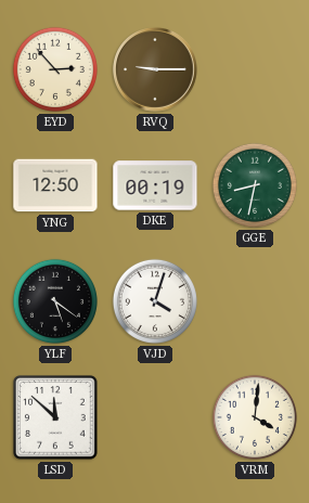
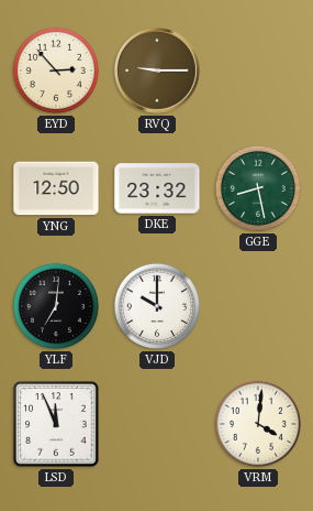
DKE: 00:19 -> 23:32 (157, 188)
GGE: 8:32 -> 8:28 (258, 188)
YLF: 5:21 -> 7:01 (56, 306)
VJD: 4:03 -> 10:00 (157, 306)
LSD: 11:52 -> 11:56 (56, 424)
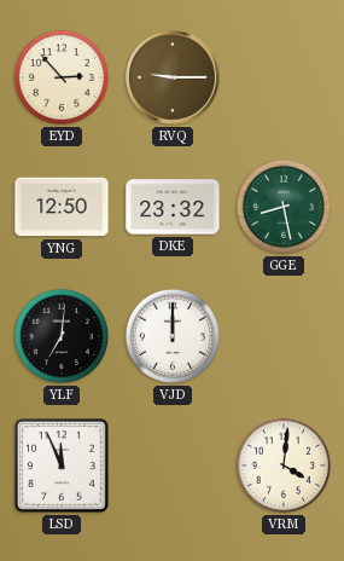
VJD: 10:00 -> 12:00 (173, 336)
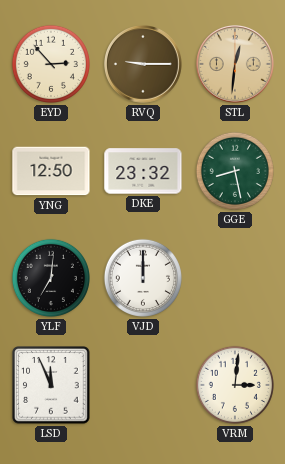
STL: none -> 12:31 (236, 65)
VRM: 4:01 -> 3:01 (235, 385)
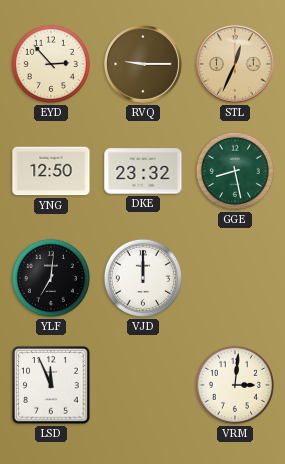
STL: 12:31 -> 12:34 (236, 65)
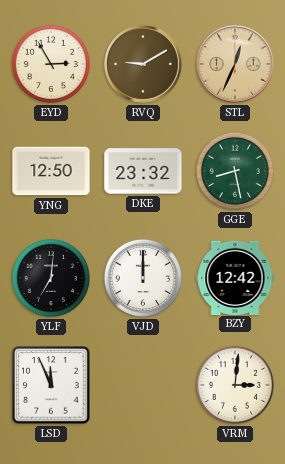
EYD: 2:53 -> 2:55 (51, 64)
RVQ: 9:15 -> 9:10 (144, 65)
BZY: none -> 12:42 (235, 277)
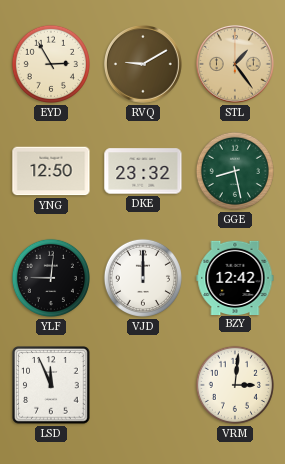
STL: 12:34 -> 1:24 (236, 65)
YLF: 7:01 -> 9:01 (51, 278)
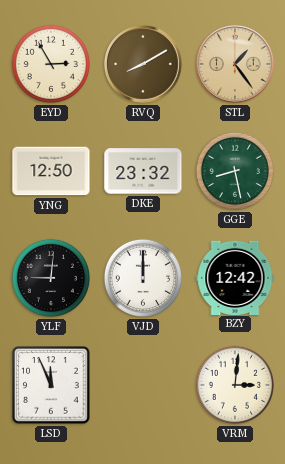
RVQ: 9:10 -> 8:10 (144, 65)
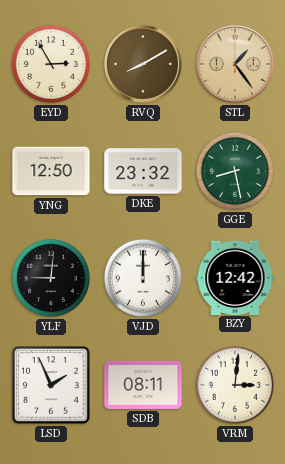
LSD: 11:56 -> 1:56 (51, 385)
SDB: none -> 08:11 (143, 385)
